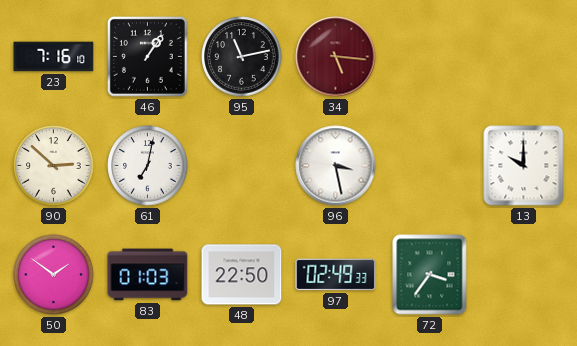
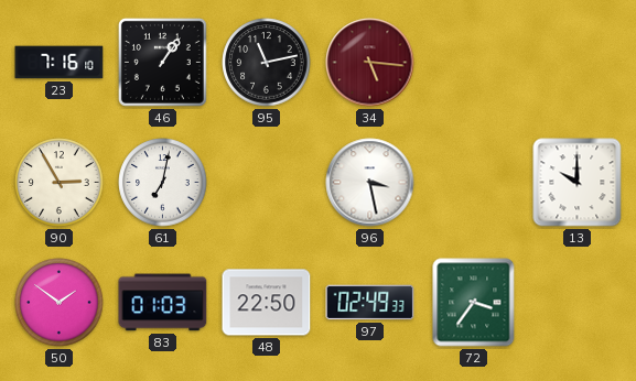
90: 2:52 -> 2:55 (60, 183)
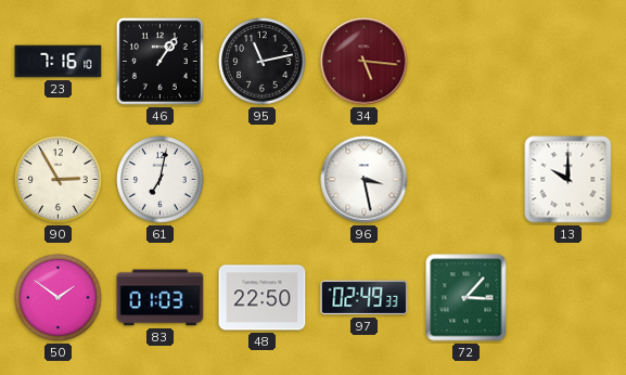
72: 3:36 -> 3:07 (467, 298)
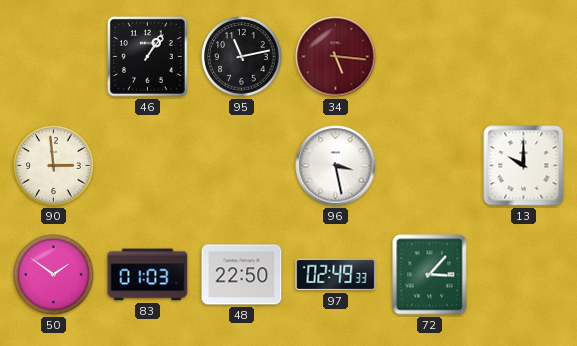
23: 7:16 -> none (59, 62)
90: 2:55 -> 2:59 (54, 166)
61: 7:02 -> none (161, 180)
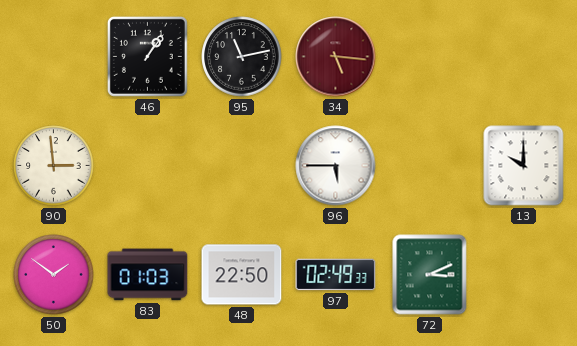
96: 3:28 -> 5:45 (336, 166)
72: 3:07 -> 3:11 (430, 275)
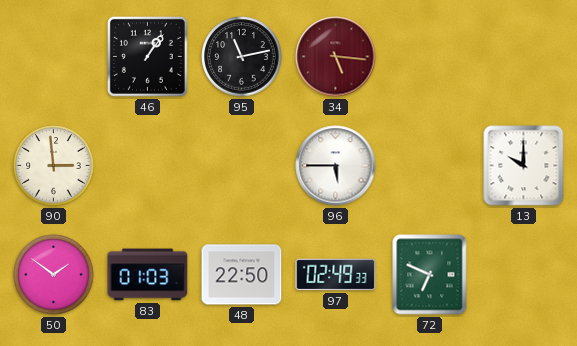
72: 3:11 -> 6:49 (430, 275)
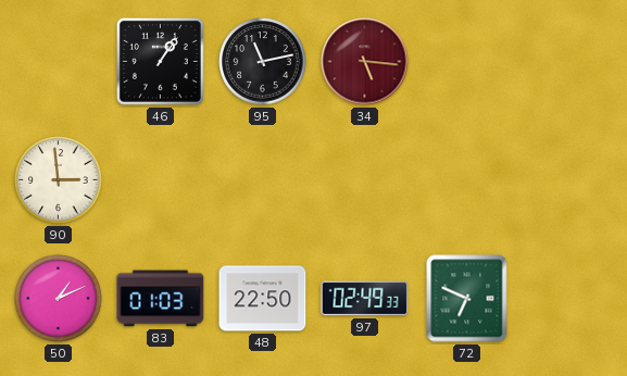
96: 5:45 -> none (336, 166)
13: 10:00 -> none (524, 166)
50: 1:51 -> 1:11 (59, 299)
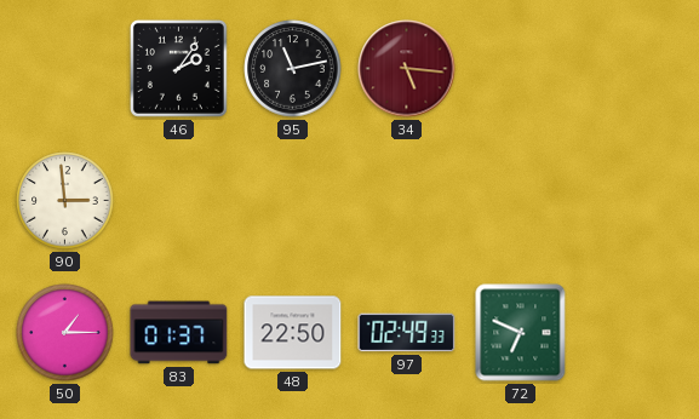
46: 1:06 -> 2:06 (178, 68)
50: 1:11 -> 1:15 (65, 333)
83: 01:03 -> 01:37 (179, 333)
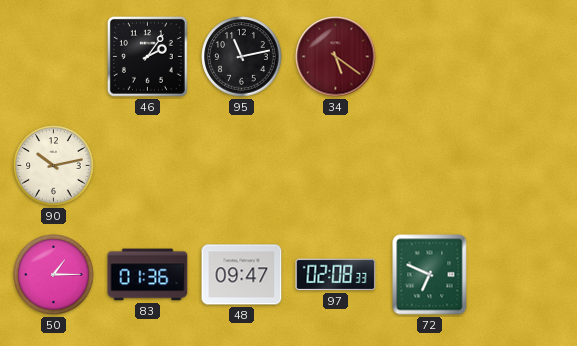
34: 5:16 -> 5:21 (336, 57)
90: 2:59 -> 10:13 (54, 166)
83: 01:37 -> 01:36 (148, 275)
48: 22:50 -> 09:47 (242, 275)
97: 02:49 -> 02:08 (336, 275)
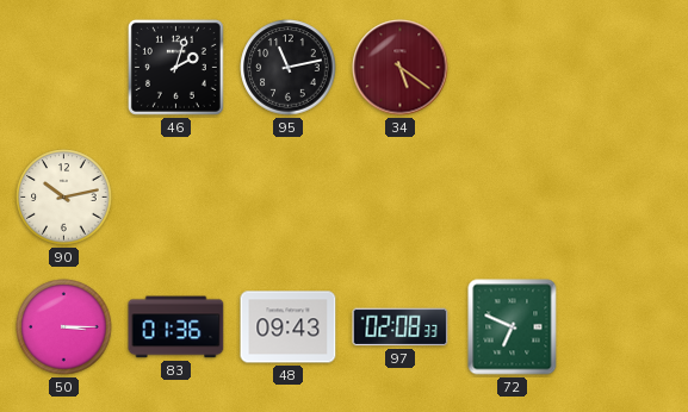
46: 2:06 -> 2:03 (175, 67)
50: 1:15 -> 3:15 (64, 327)
48: 09:47 -> 09:43 (289, 327)
